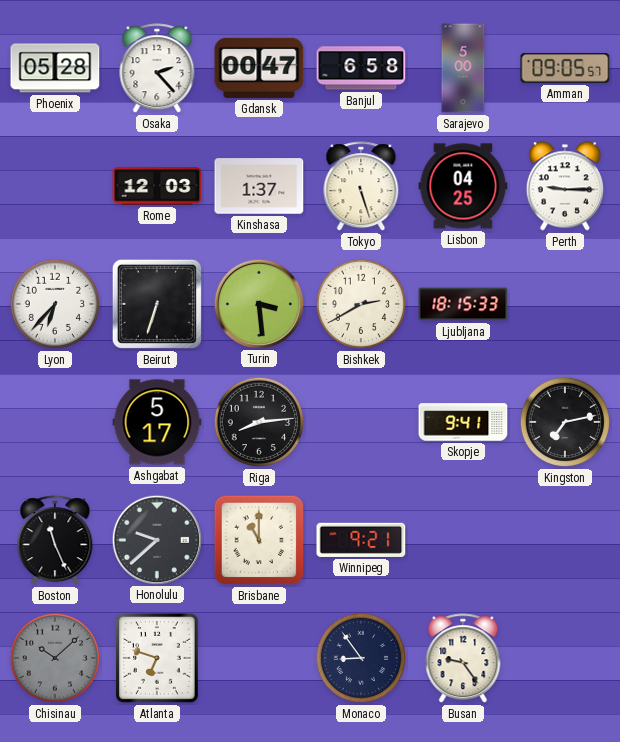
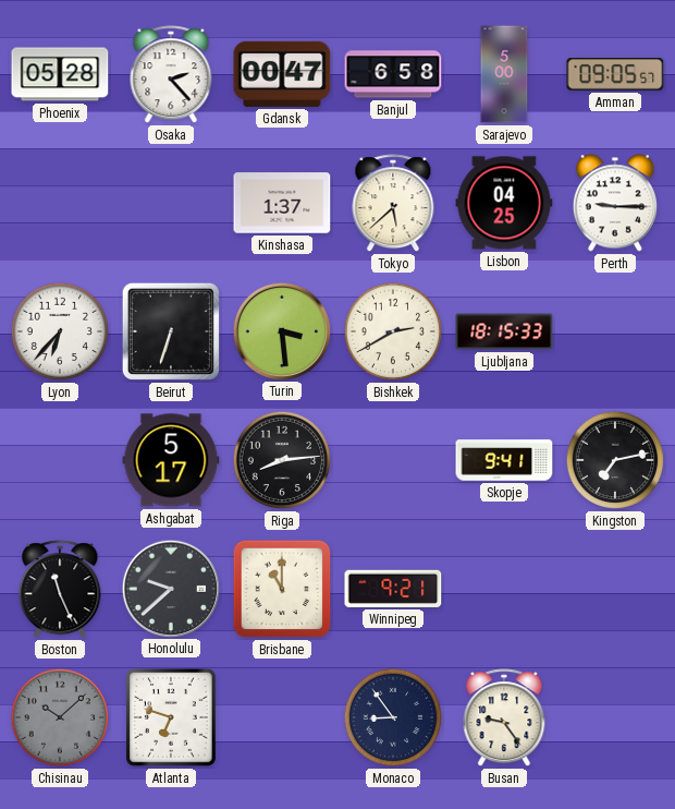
Rome: 12:03 -> none (157, 186)
Tokyo: 5:27 -> 5:38 (393, 204)
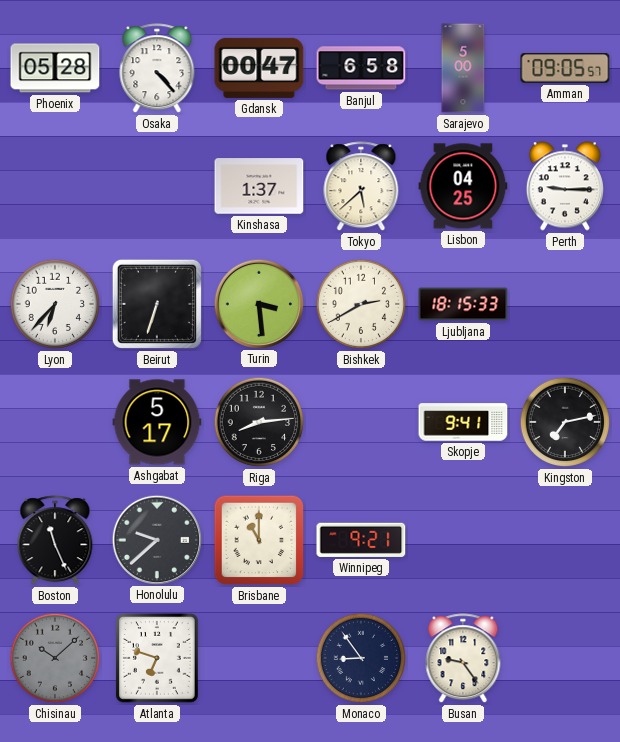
Osaka: 2:23 -> 4:23 (157, 69)
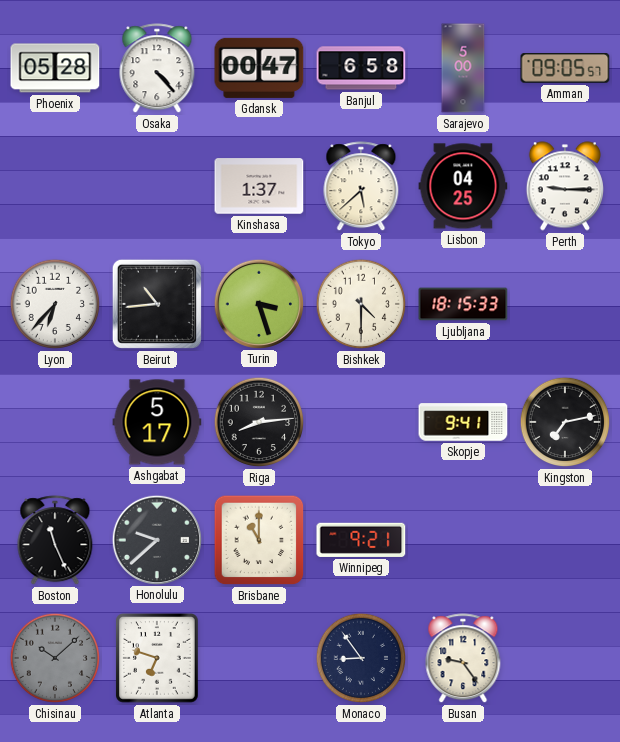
Beirut: 6:33 -> 10:44 (157, 304)
Turin: 3:29 -> 3:27 (258, 303)
Bishkek: 2:40 -> 4:30 (361, 304)
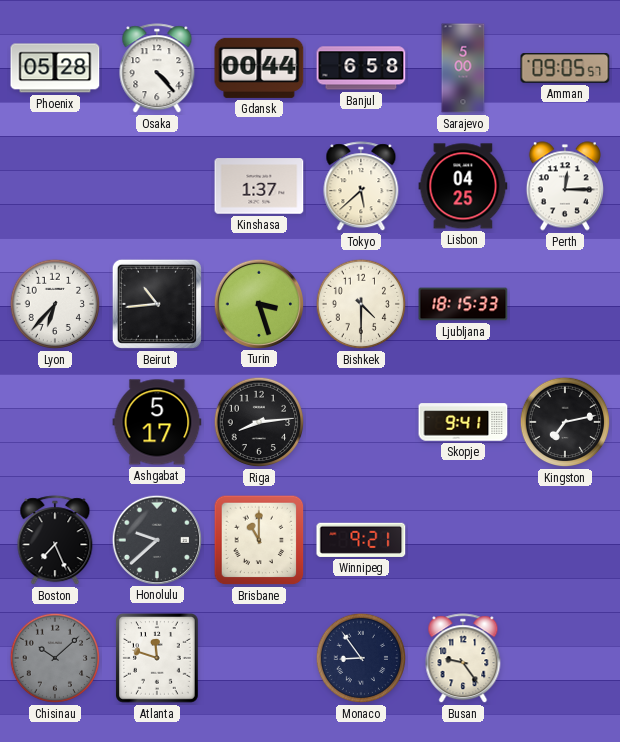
Gdansk: 00:47 -> 00:44 (259, 68)
Perth: 9:15 -> 12:15 (565, 186)
Boston: 11:26 -> 7:26 (55, 541)
Atlanta: 6:48 -> 11:48 (158, 659)
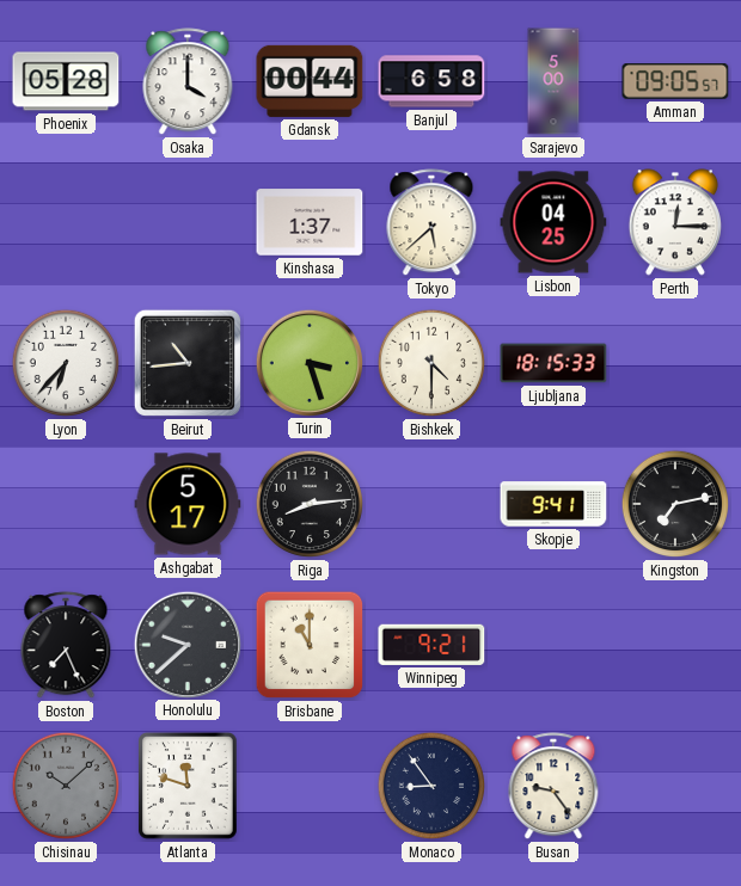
Osaka: 4:23 -> 4:00 (188, 82)
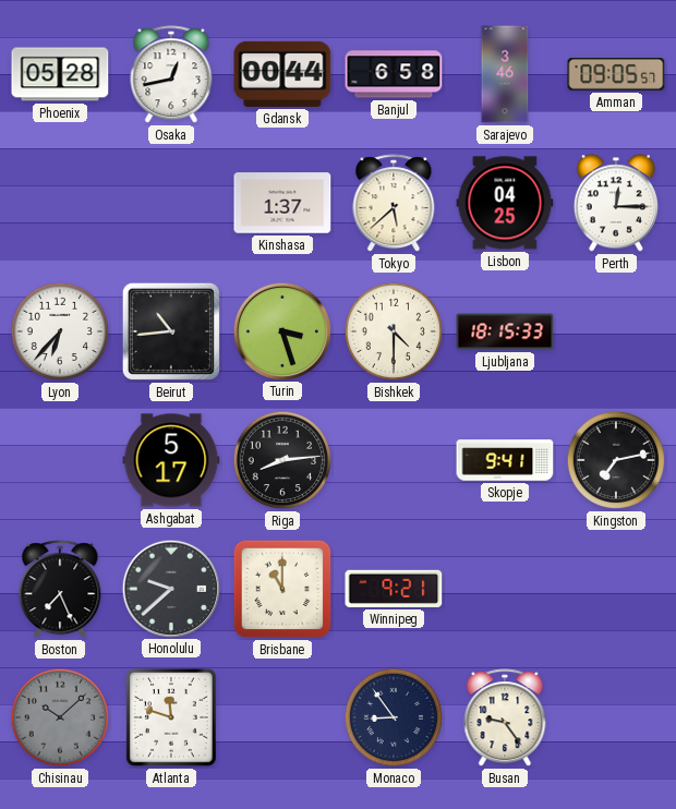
Osaka: 4:00 -> 12:43 (171, 75)
Sarajevo: 5:00 -> 3:46 (505, 74)
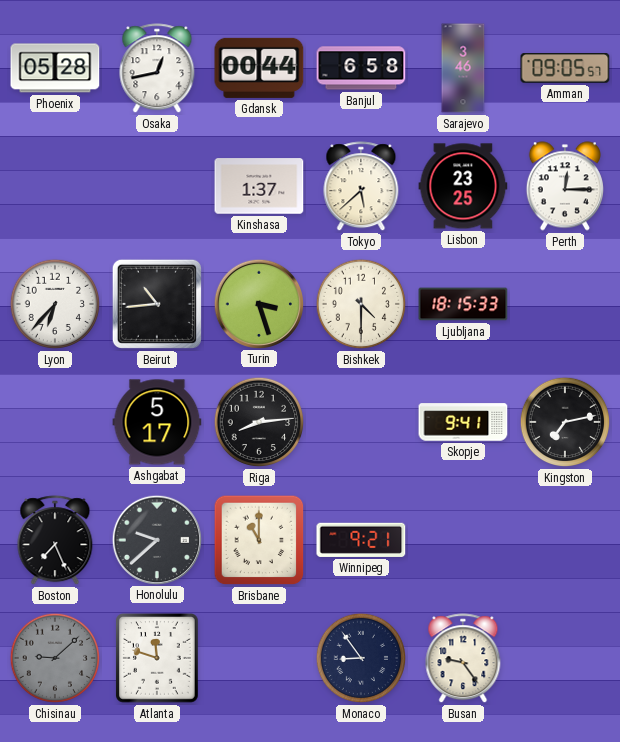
Lisbon: 04:25 -> 23:25 (463, 186)
Chisinau: 10:08 -> 9:08 (55, 658)
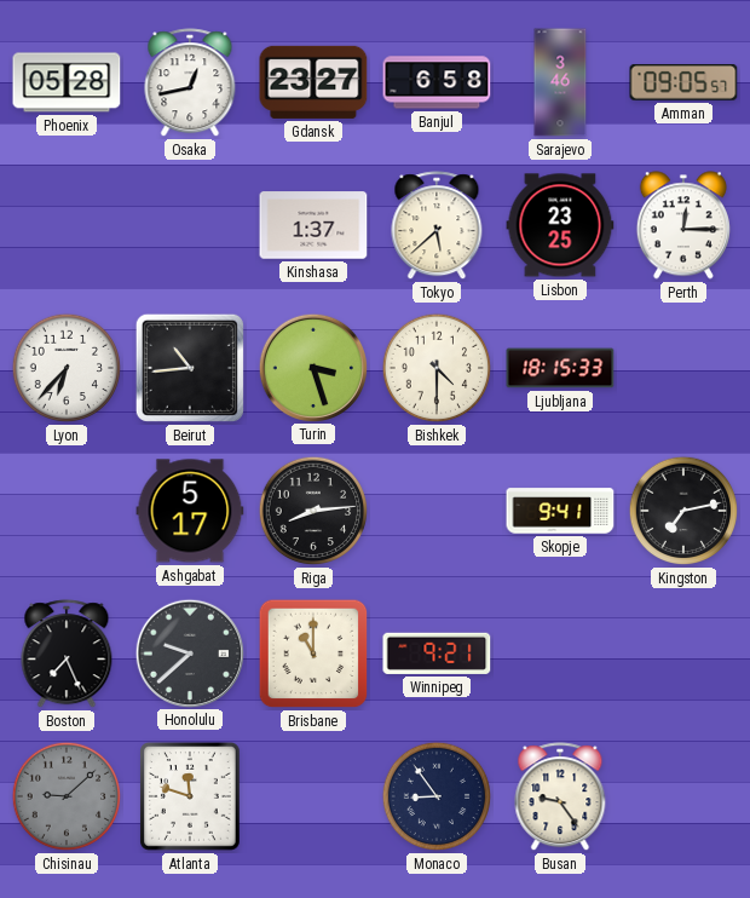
Gdansk: 00:44 -> 23:27 (313, 82)
